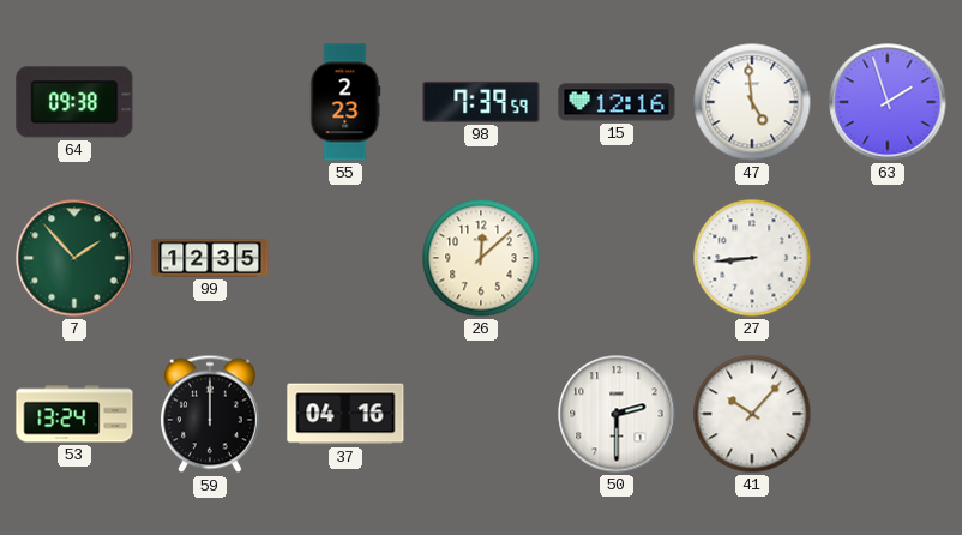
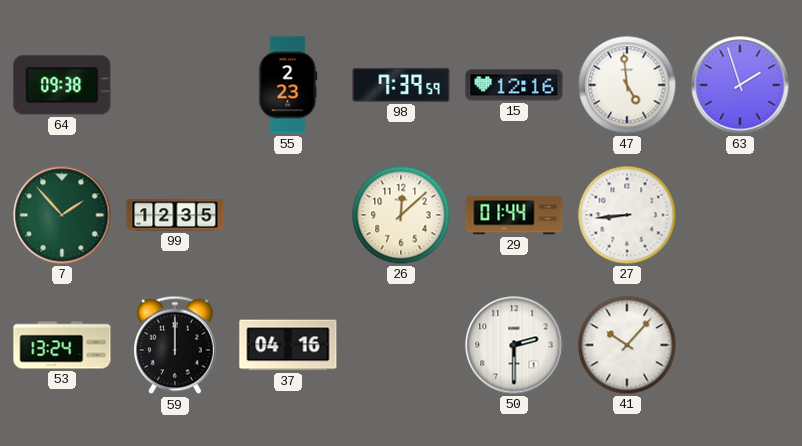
29: none -> 01:44 (514, 215)
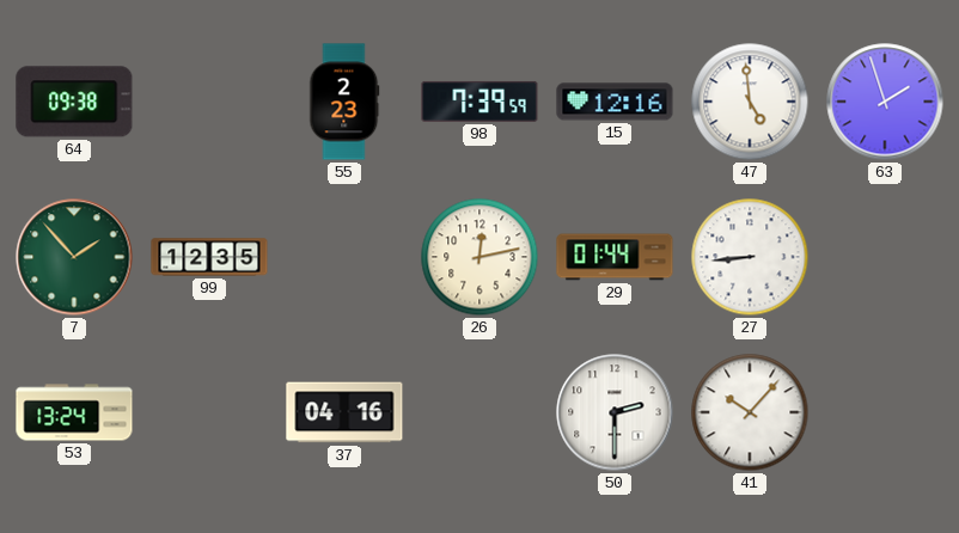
26: 12:08 -> 12:13 (480, 257)
59: 12:00 -> none (175, 345)
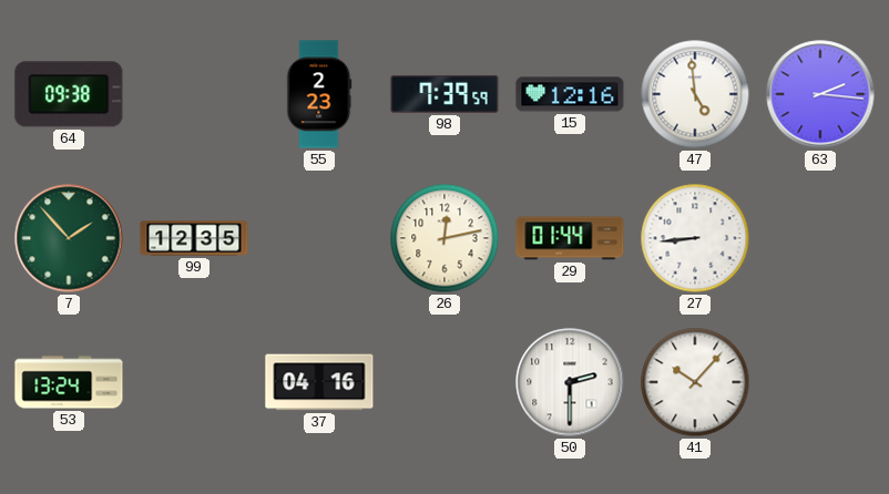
63: 1:57 -> 2:16 (820, 94)
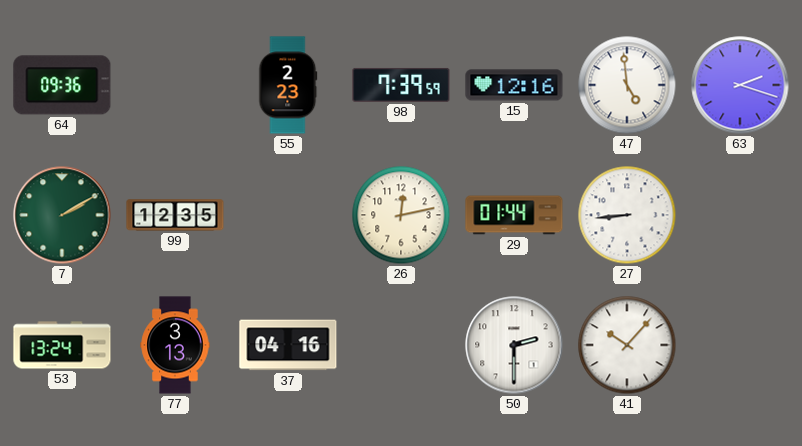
64: 09:38 -> 09:36 (62, 85)
63: 2:16 -> 2:18 (740, 85)
7: 1:53 -> 2:10 (62, 215)
77: none -> 3:13 (175, 345)
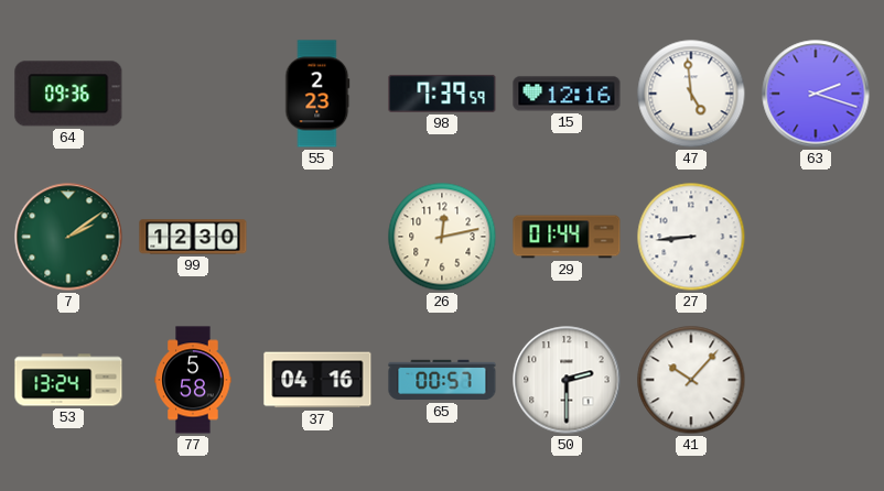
7: 2:10 -> 2:09 (68, 237)
99: 12:35 -> 12:30 (193, 237)
77: 3:13 -> 5:58 (193, 380)
65: none -> 00:57 (442, 380)
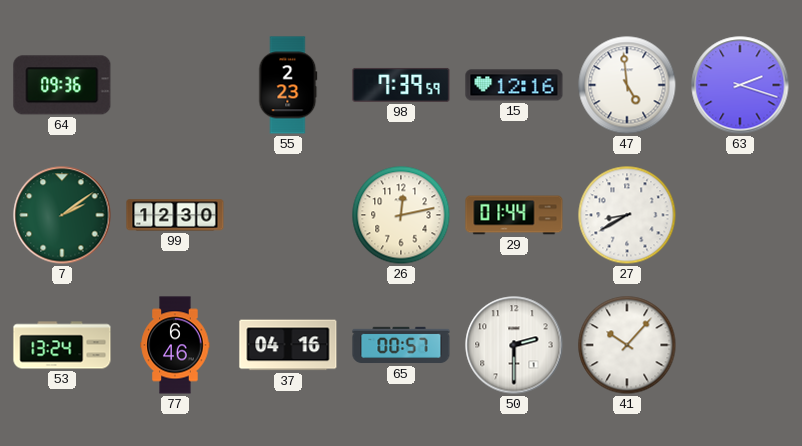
27: 8:44 -> 8:40 (627, 215)
77: 5:58 -> 6:46 (175, 345)
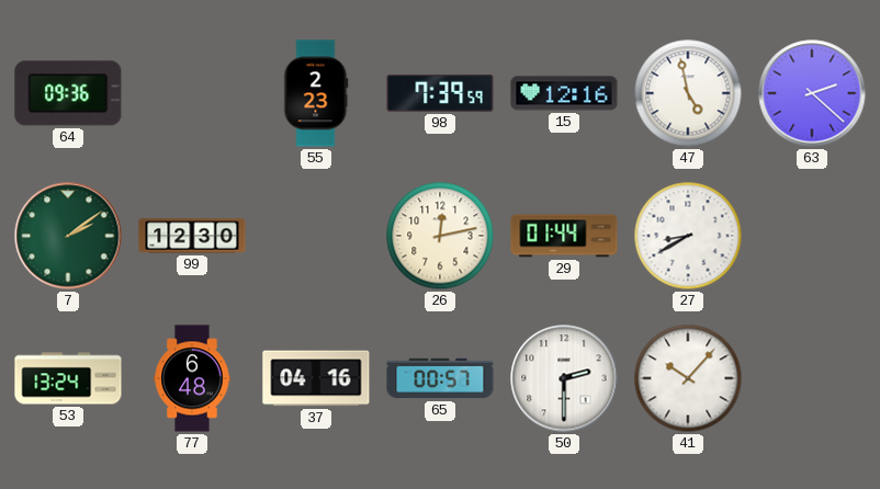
47: 4:59 -> 4:58 (688, 93)
63: 2:18 -> 2:22 (812, 93)
77: 6:46 -> 6:48 (192, 378)
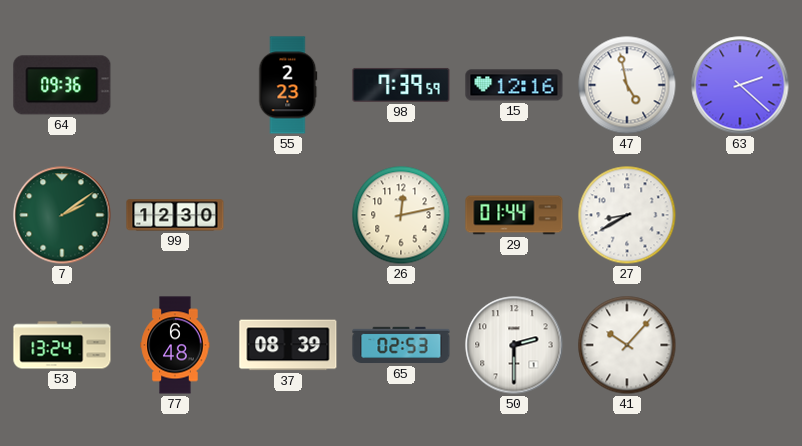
37: 04:16 -> 08:39 (288, 345)
65: 00:57 -> 02:53 (401, 345)
